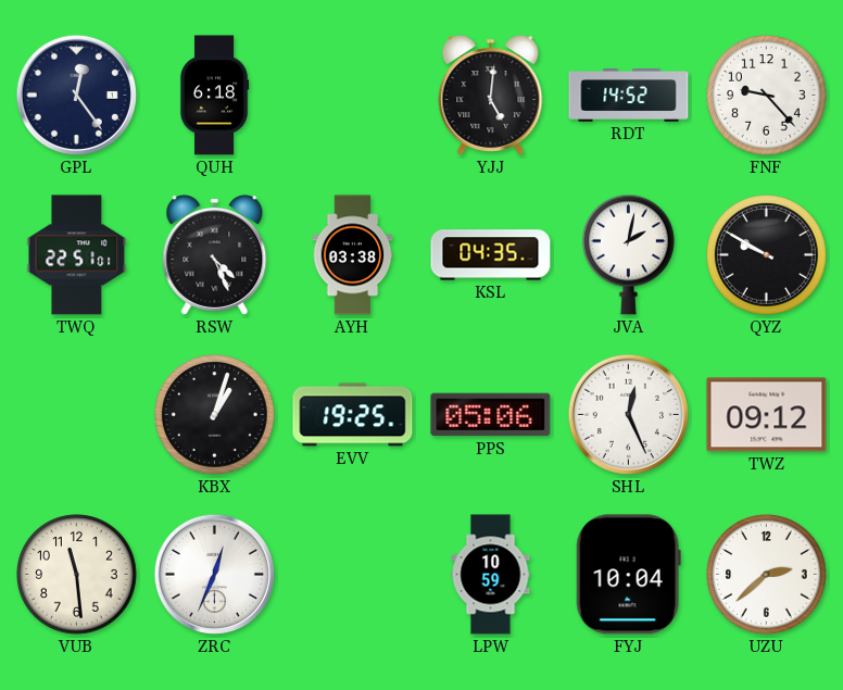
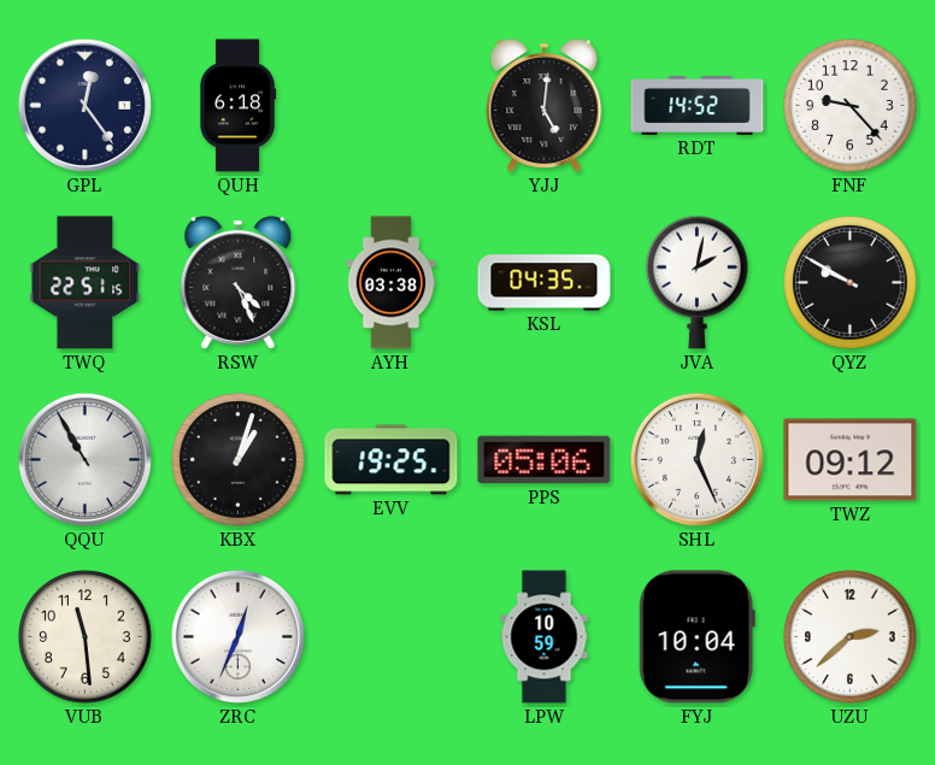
TWQ: 22:51:01 -> 22:51:15 (86, 283)
QQU: none -> 10:55 (84, 459)
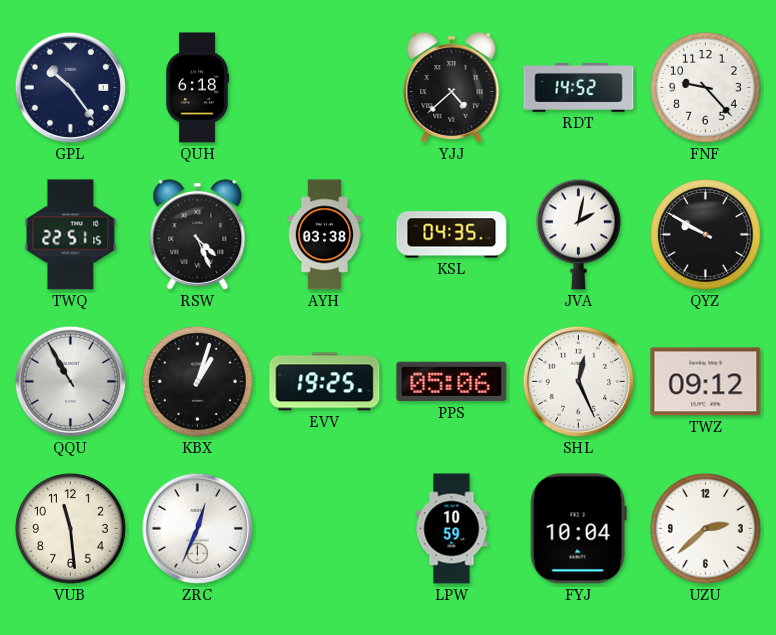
GPL: 12:24 -> 10:24 (70, 87)
YJJ: 5:01 -> 4:38 (452, 88)
